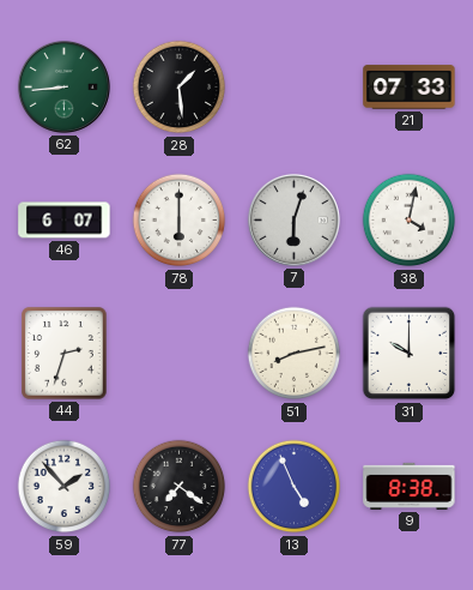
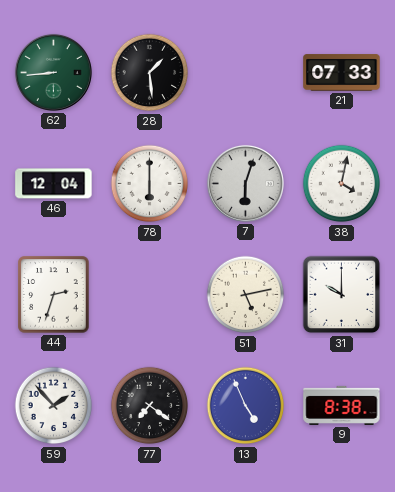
46: 6:07 -> 12:04 (54, 184)
51: 8:13 -> 5:13 (246, 295)
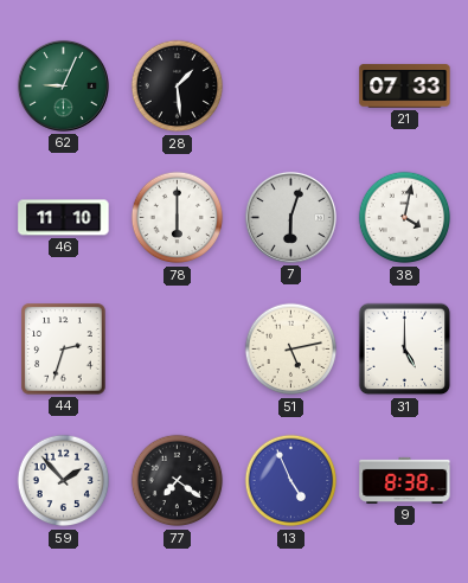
62: 8:44 -> 9:04 (63, 85)
46: 12:04 -> 11:10 (64, 218)
31: 10:00 -> 5:00 (405, 350)
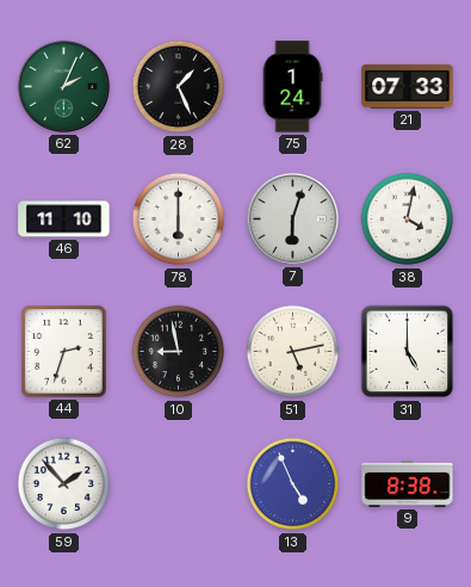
62: 9:04 -> 2:04 (63, 86)
28: 1:29 -> 1:26 (179, 87)
75: none -> 1:24 (292, 87)
10: none -> 8:58 (179, 352)
77: 7:21 -> none (178, 481)
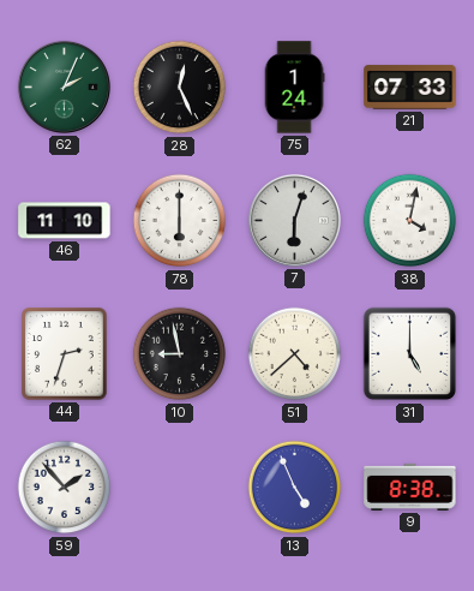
28: 1:26 -> 12:26 (180, 88)
51: 5:13 -> 4:38 (295, 354)
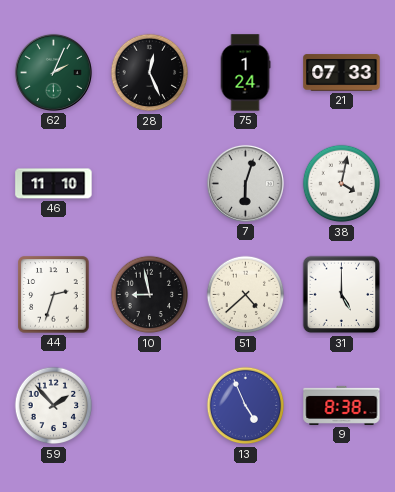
78: 6:00 -> none (180, 221)
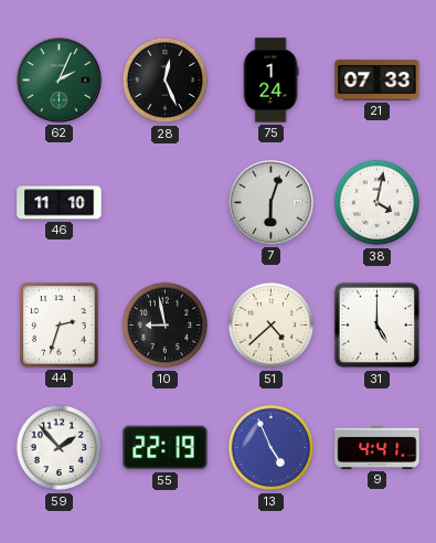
55: none -> 22:19 (166, 448)
9: 8:38 -> 4:41 (377, 447)
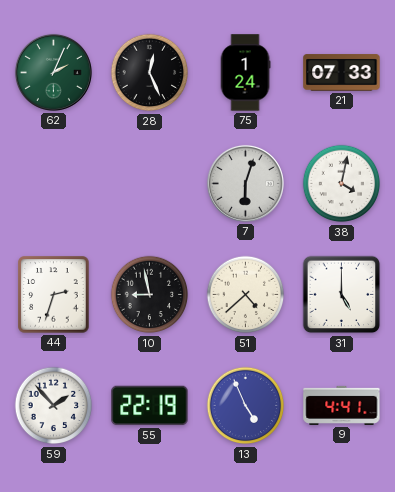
46: 11:10 -> none (60, 203)
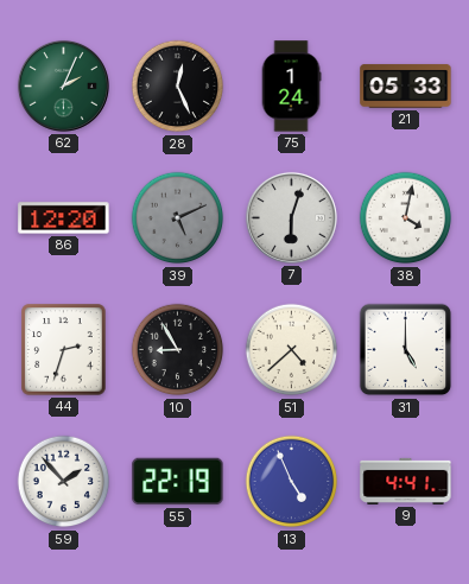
21: 07:33 -> 05:33 (406, 87)
86: none -> 12:20 (64, 218)
39: none -> 5:11 (178, 218)
10: 8:58 -> 8:55 (178, 350)
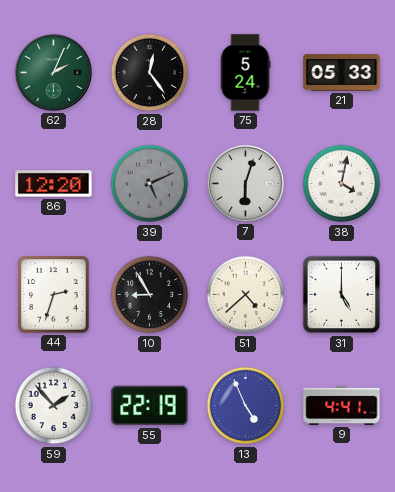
28: 12:26 -> 12:24 (150, 73)
75: 1:24 -> 5:24 (245, 73)
